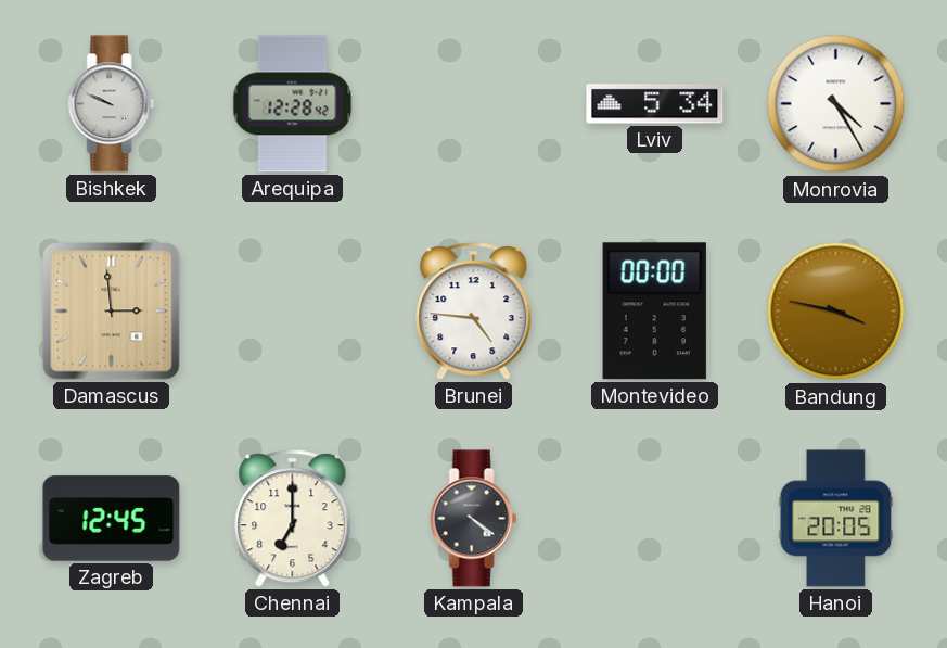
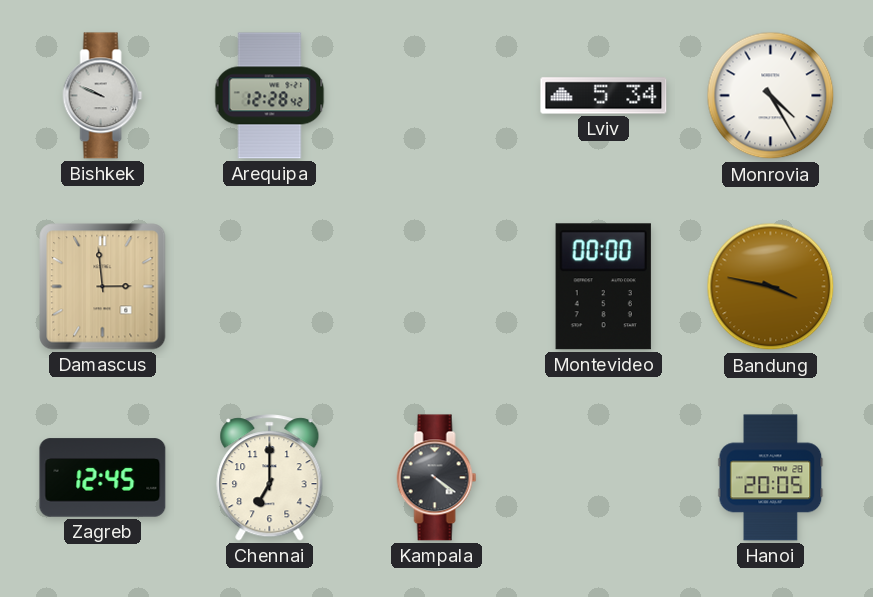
Brunei: 4:46 -> none (474, 312)
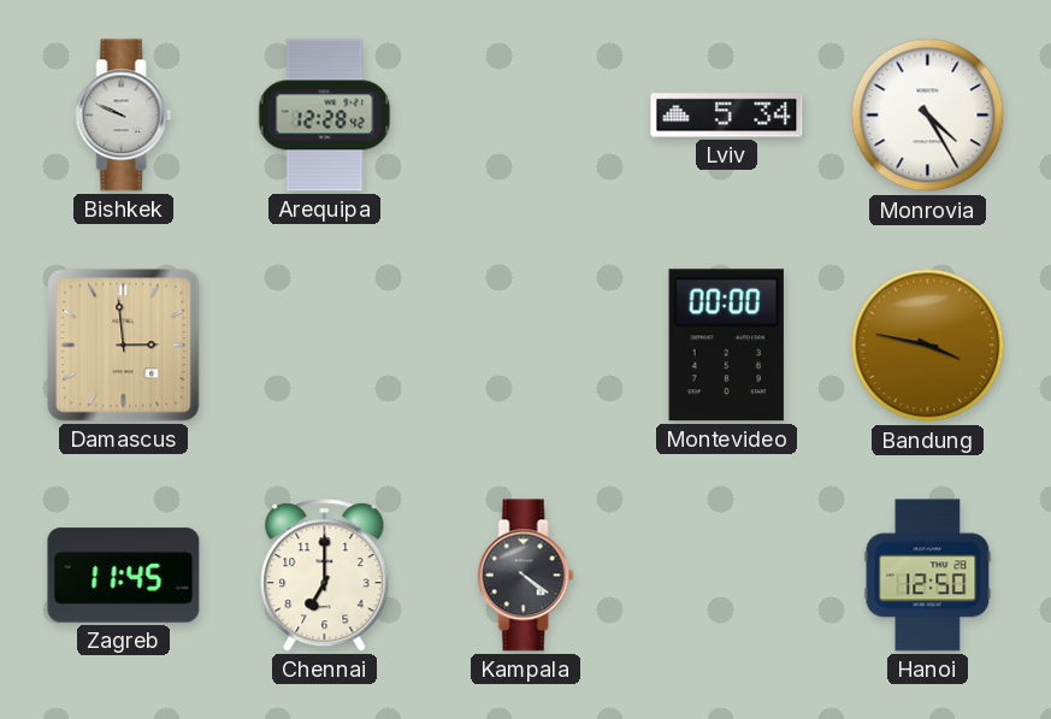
Zagreb: 12:45 -> 11:45 (124, 576)
Hanoi: 20:05 -> 12:50 (928, 576)
